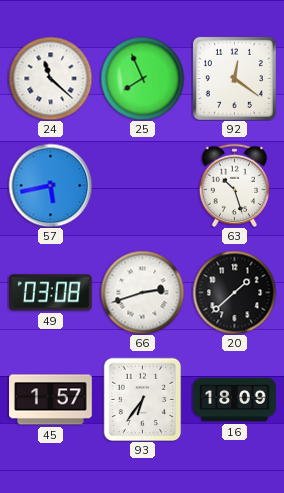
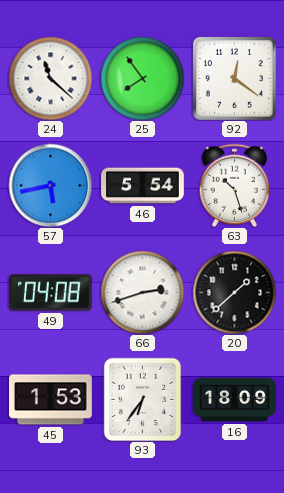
25: 7:56 -> 7:54 (142, 78)
46: none -> 5:54 (143, 186)
49: 03:08 -> 04:08 (51, 293)
45: 1:57 -> 1:53 (51, 400)
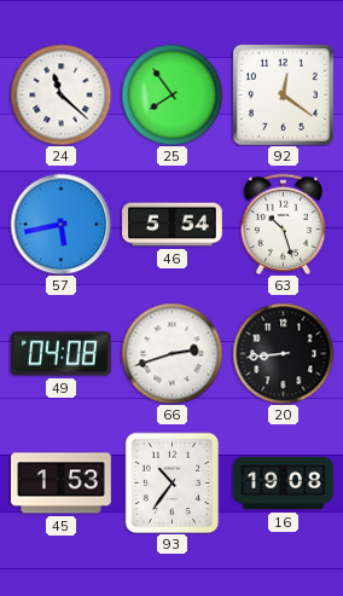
20: 1:38 -> 8:44 (283, 353)
93: 6:36 -> 10:36 (173, 482)
16: 18:09 -> 19:08 (284, 484)
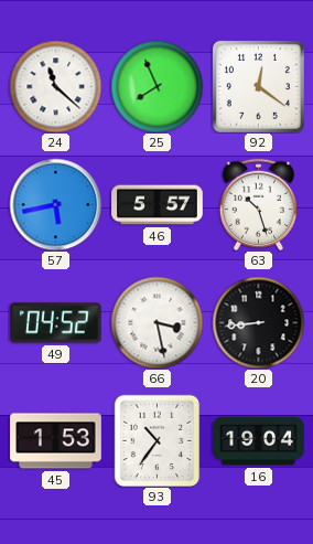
25: 7:54 -> 7:56 (156, 86)
46: 5:54 -> 5:57 (158, 205)
49: 04:08 -> 04:52 (56, 323)
66: 2:42 -> 3:28 (156, 322)
16: 19:08 -> 19:04 (259, 441)
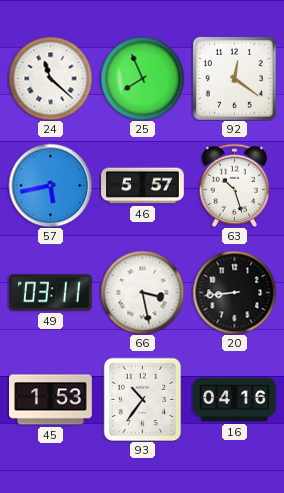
49: 04:52 -> 03:11 (51, 293)
16: 19:04 -> 04:16 (235, 400)
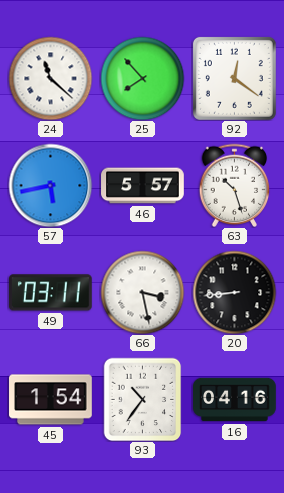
25: 7:56 -> 7:53 (142, 78)
45: 1:53 -> 1:54 (51, 400)
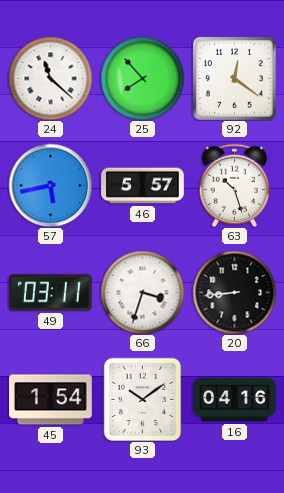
66: 3:28 -> 3:33 (142, 292)
93: 10:36 -> 10:09 (143, 399)
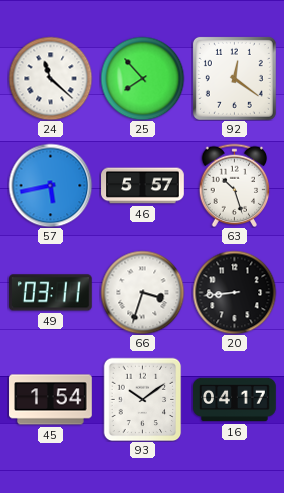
16: 04:16 -> 04:17 (235, 400)
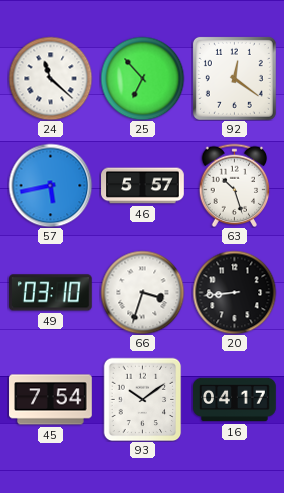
25: 7:53 -> 6:53 (142, 78)
49: 03:11 -> 03:10 (51, 293)
45: 1:54 -> 7:54 (51, 400)
